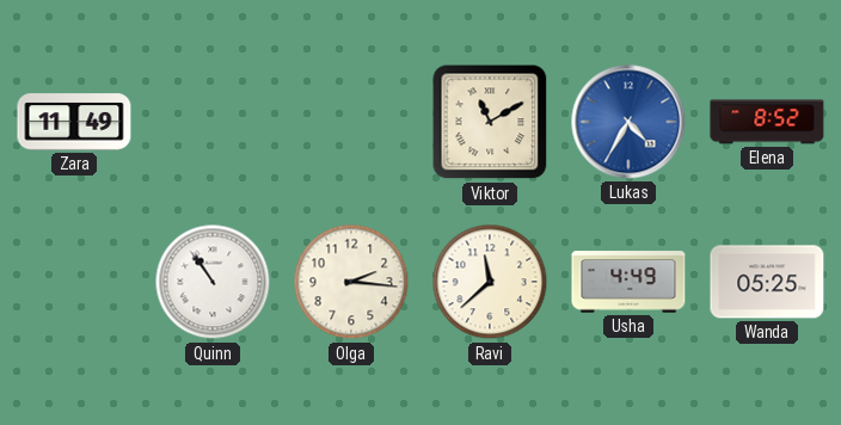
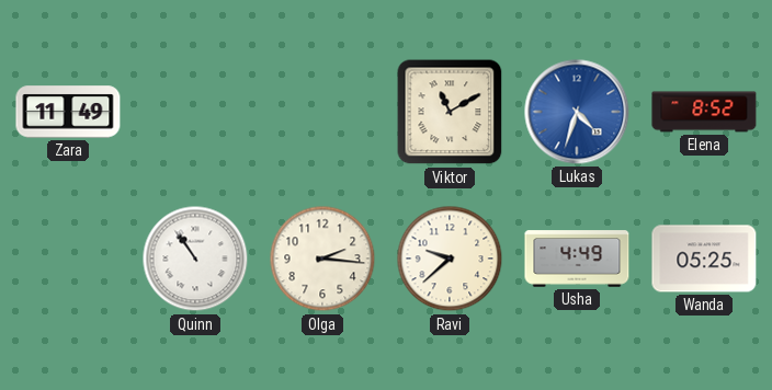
Lukas: 4:35 -> 4:33 (577, 112)
Ravi: 11:38 -> 9:38 (450, 259)
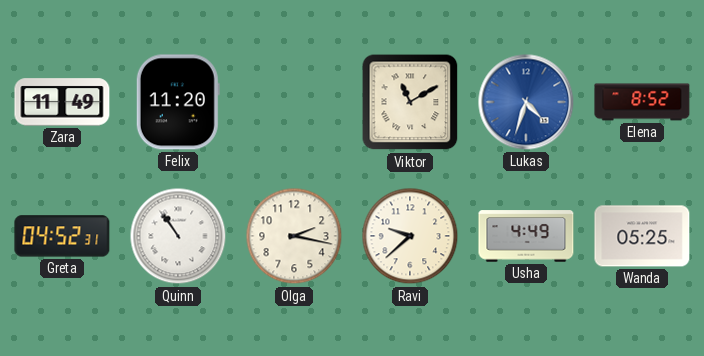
Felix: none -> 11:20 (178, 102)
Greta: none -> 04:52 (62, 236)
Olga: 2:16 -> 2:17 (294, 236)
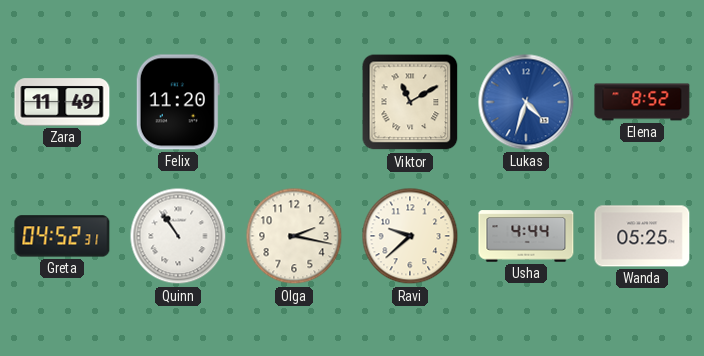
Usha: 4:49 -> 4:44 (526, 236)
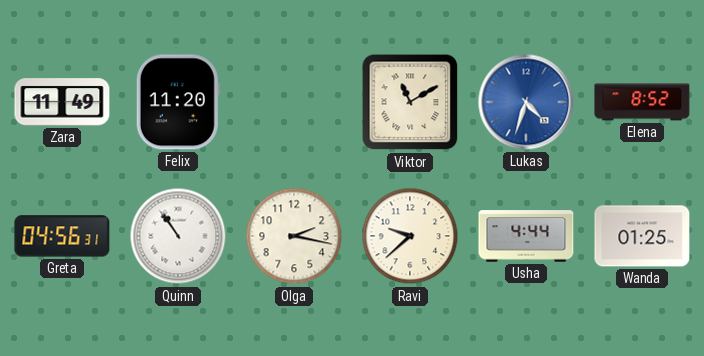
Greta: 04:52 -> 04:56 (62, 236)
Wanda: 05:25 -> 01:25 (642, 236)
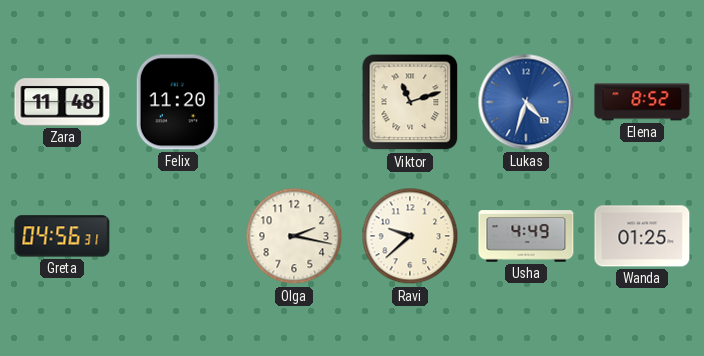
Zara: 11:49 -> 11:48 (62, 102)
Viktor: 11:10 -> 11:12 (410, 102)
Quinn: 10:54 -> none (178, 236)
Usha: 4:44 -> 4:49 (526, 236)
